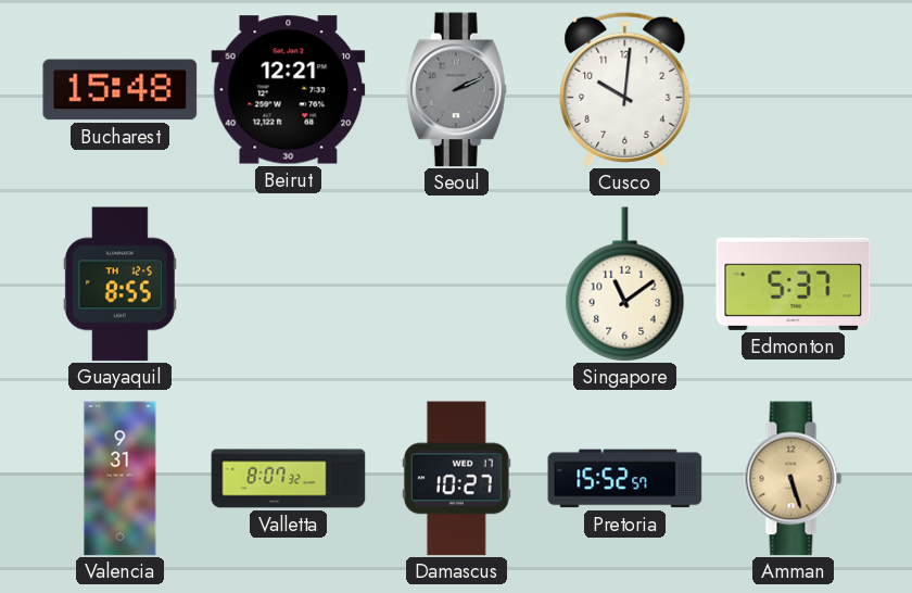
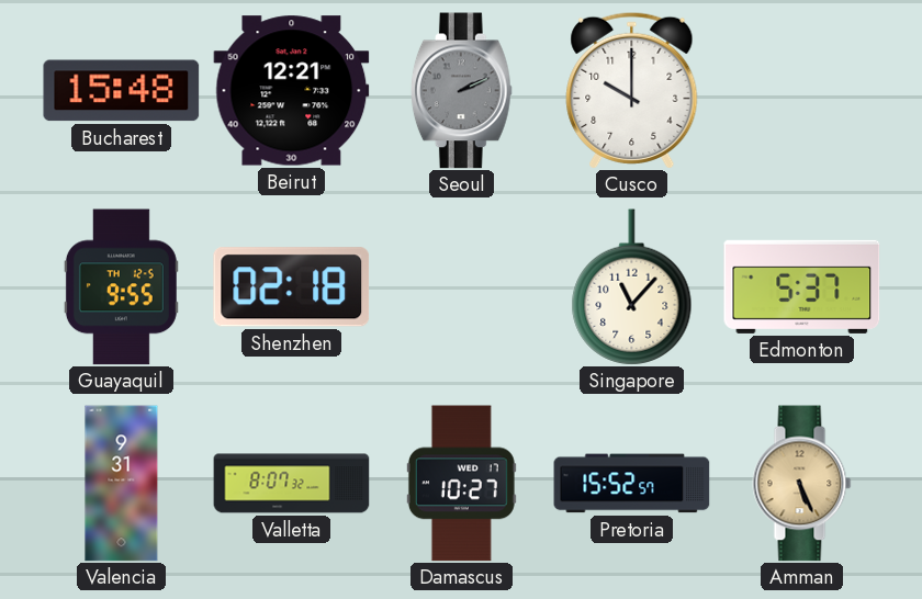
Cusco: 10:01 -> 10:00 (632, 90)
Guayaquil: 8:55 -> 9:55 (121, 287)
Shenzhen: none -> 02:18 (292, 287)
Singapore: 11:09 -> 11:07 (632, 287)
Amman: 5:27 -> 5:26 (802, 484)
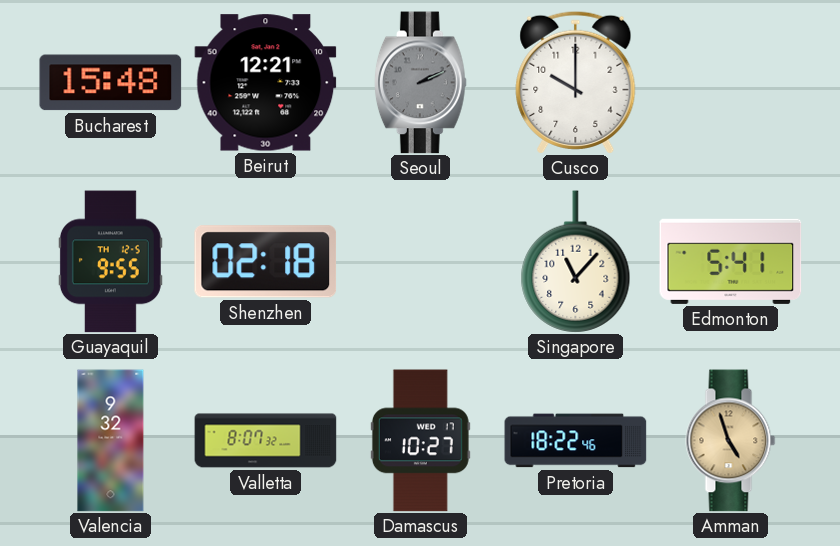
Edmonton: 5:37 -> 5:41 (731, 261)
Valencia: 9:31 -> 9:32 (111, 441)
Pretoria: 15:52 -> 18:22 (576, 441)
Amman: 5:26 -> 4:57 (731, 441)
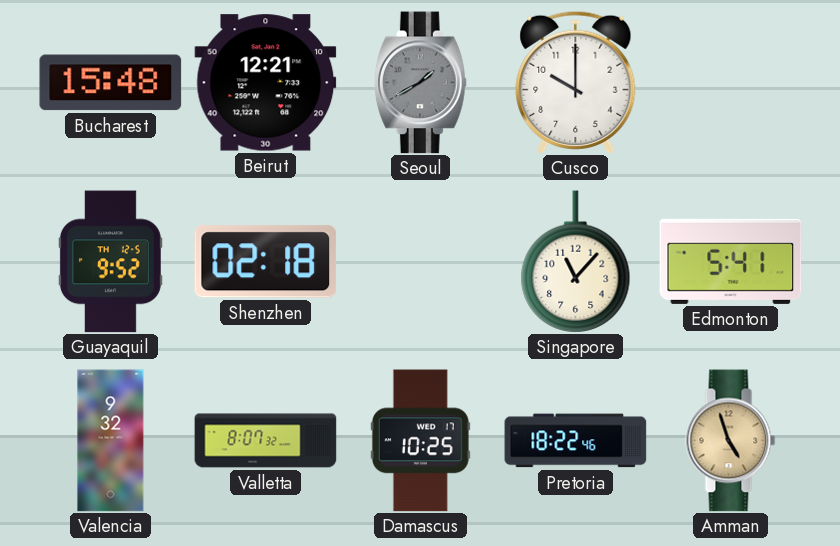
Seoul: 2:11 -> 1:40 (420, 83)
Guayaquil: 9:55 -> 9:52 (110, 262)
Damascus: 10:27 -> 10:25 (420, 441)
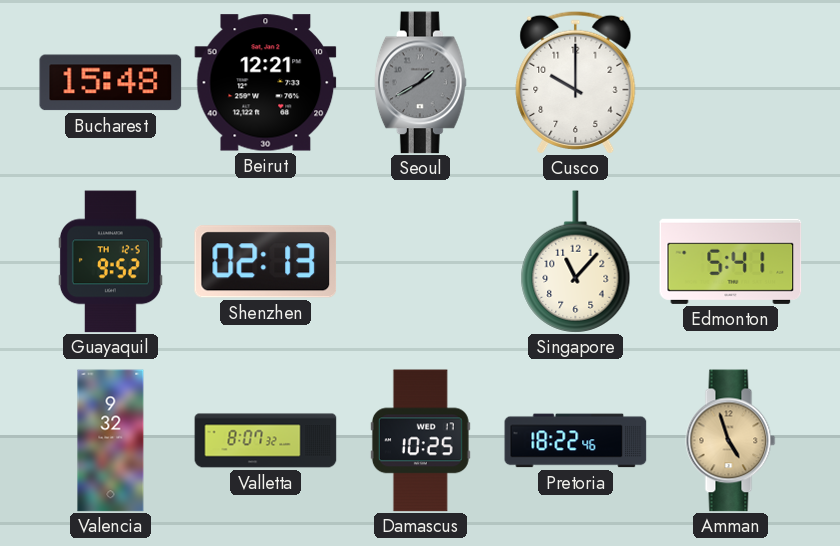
Shenzhen: 02:18 -> 02:13 (266, 262)
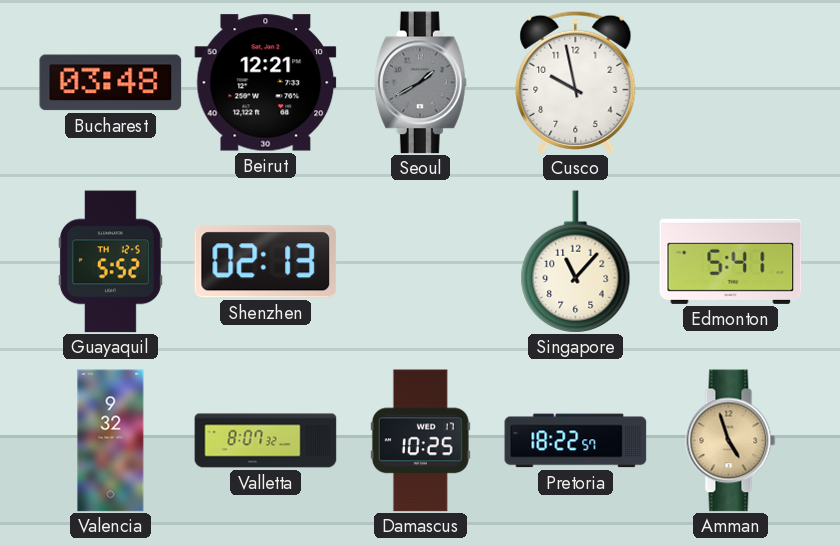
Bucharest: 15:48 -> 03:48 (111, 83)
Cusco: 10:00 -> 9:58 (576, 82)
Guayaquil: 9:52 -> 5:52 (110, 262)
Pretoria: 18:22:46 -> 18:22:57 (576, 441)
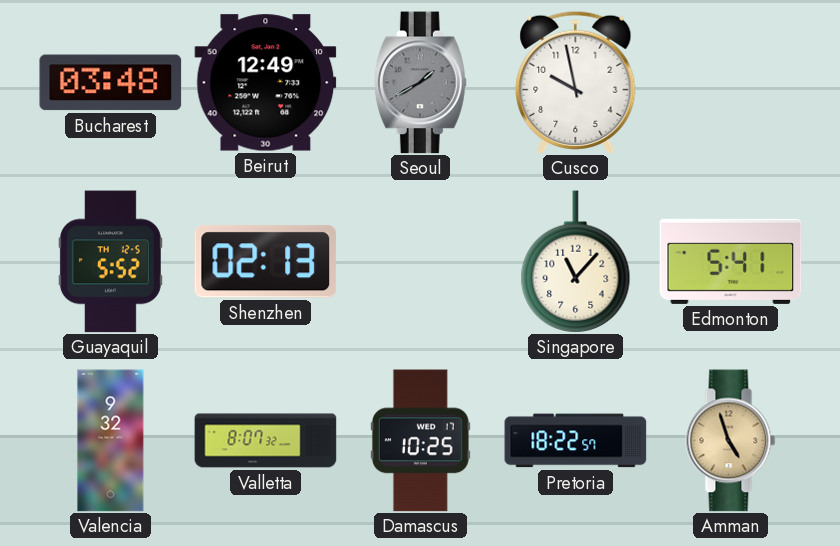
Beirut: 12:21 -> 12:49 (266, 83)
